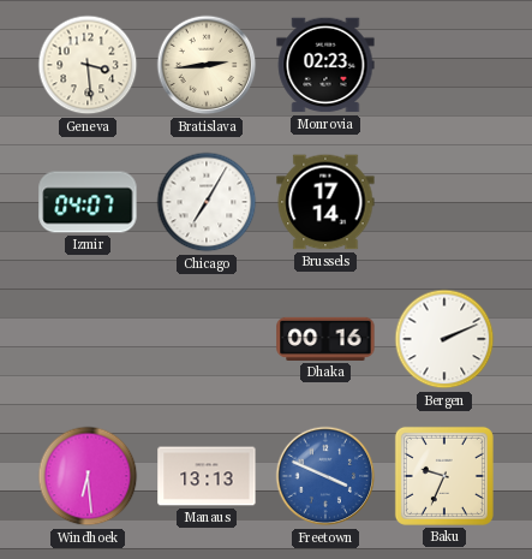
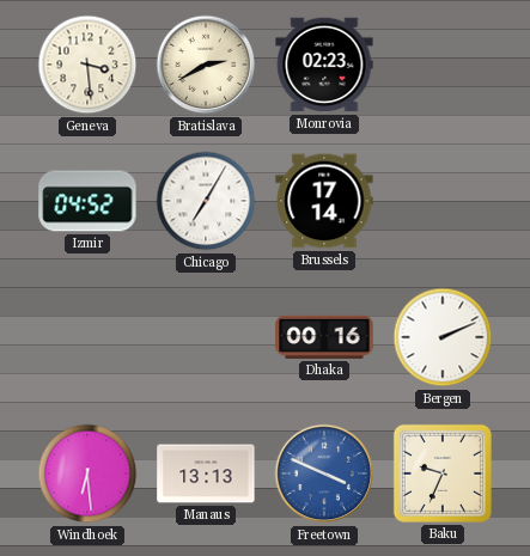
Bratislava: 2:44 -> 2:40 (206, 65)
Izmir: 04:07 -> 04:52 (87, 201)
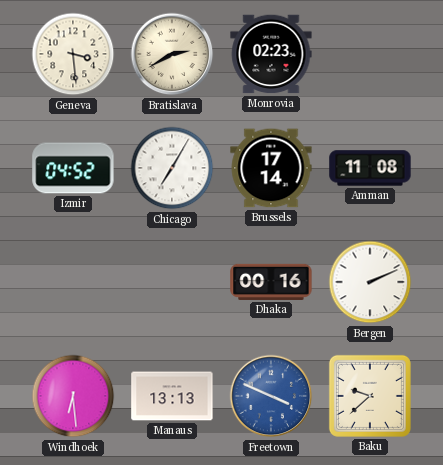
Amman: none -> 11:08 (370, 168)
Baku: 9:34 -> 9:38 (370, 396)
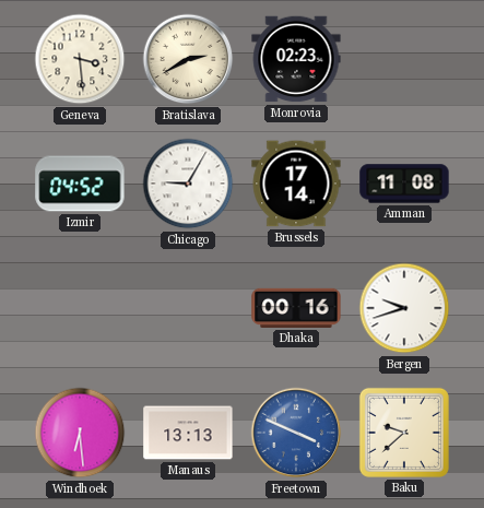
Chicago: 7:05 -> 9:05 (188, 184)
Bergen: 2:11 -> 9:42 (404, 308)
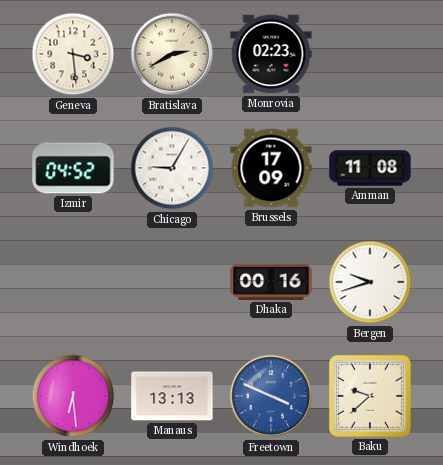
Brussels: 17:14 -> 17:09 (271, 168)
